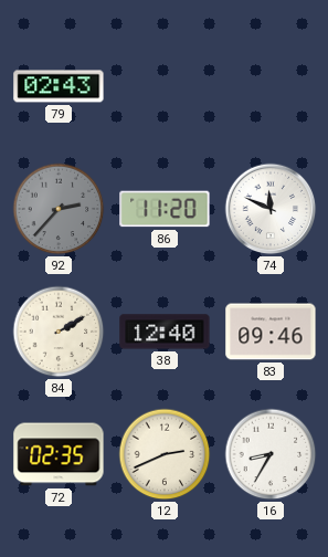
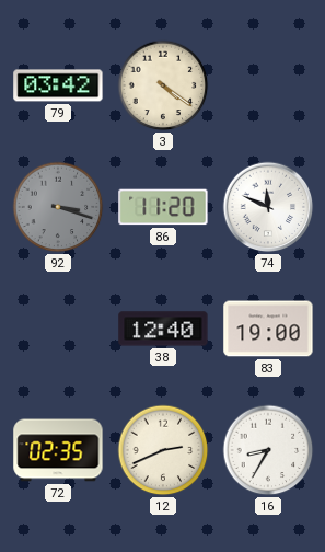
79: 02:43 -> 03:42 (58, 85)
3: none -> 4:21 (163, 85)
92: 2:37 -> 3:18 (58, 207)
84: 2:10 -> none (59, 332)
83: 09:46 -> 19:00 (268, 329)
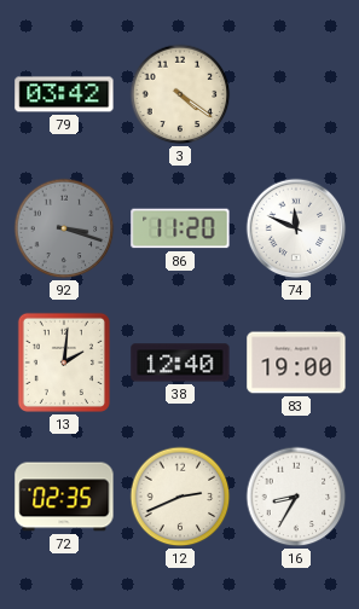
13: none -> 2:01 (64, 362)
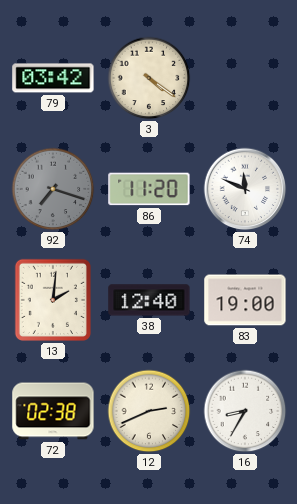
92: 3:18 -> 7:18 (53, 189)
72: 02:35 -> 02:38 (53, 411)
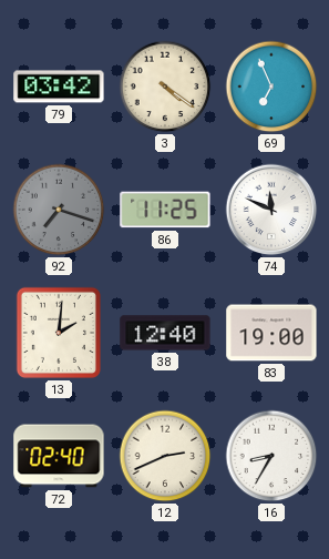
69: none -> 6:56 (271, 87)
86: 11:20 -> 11:25 (165, 210)
72: 02:38 -> 02:40 (59, 456)
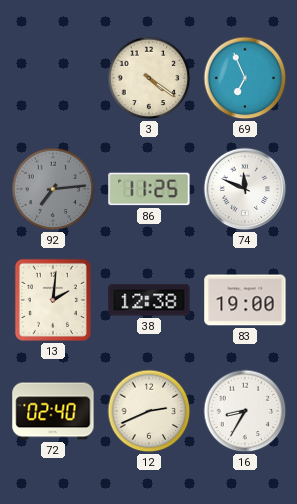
79: 03:42 -> none (59, 87)
92: 7:18 -> 7:14 (53, 189)
38: 12:40 -> 12:38 (149, 300)
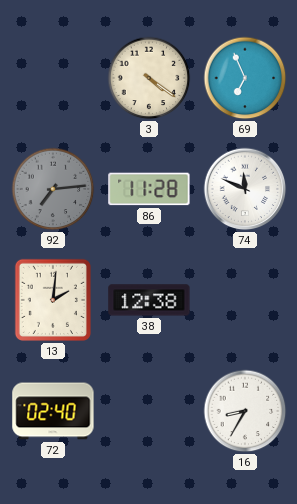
86: 11:25 -> 11:28 (149, 189)
83: 19:00 -> none (245, 300)
12: 2:41 -> none (149, 411)
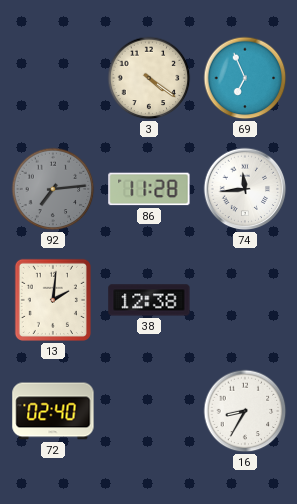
74: 11:49 -> 11:44 (245, 189)
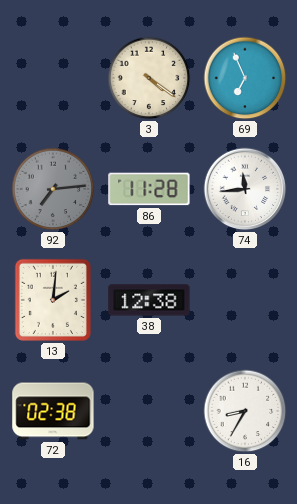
72: 02:40 -> 02:38 (53, 411)
